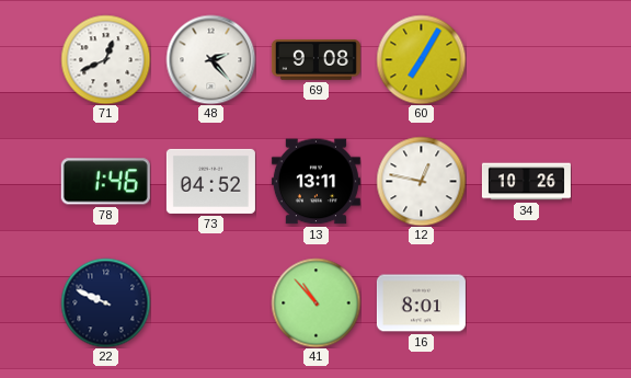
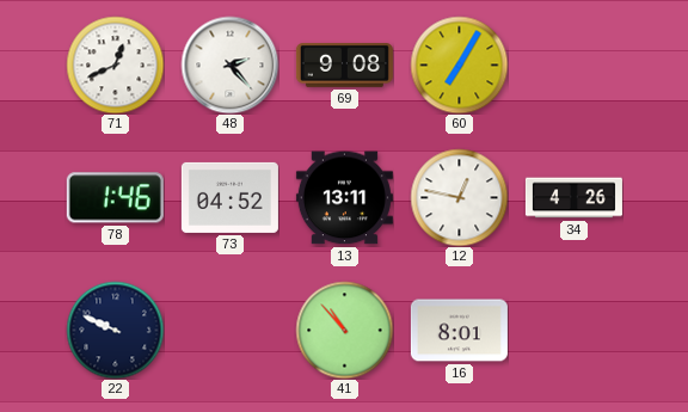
34: 10:26 -> 4:26 (573, 198)
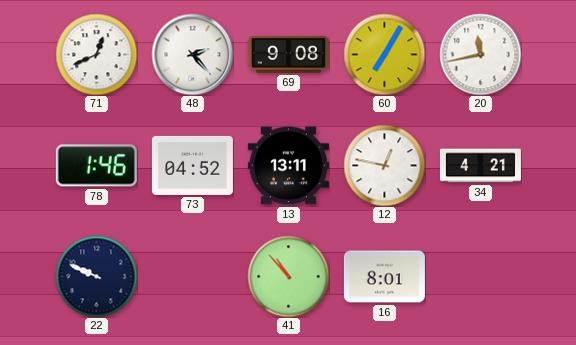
20: none -> 11:43 (480, 54)
34: 4:26 -> 4:21 (480, 166)
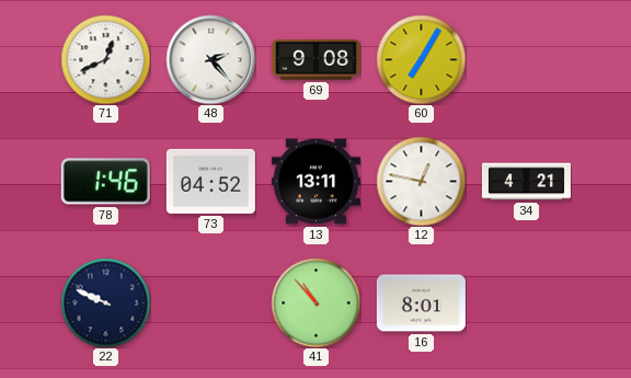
20: 11:43 -> none (480, 54)
